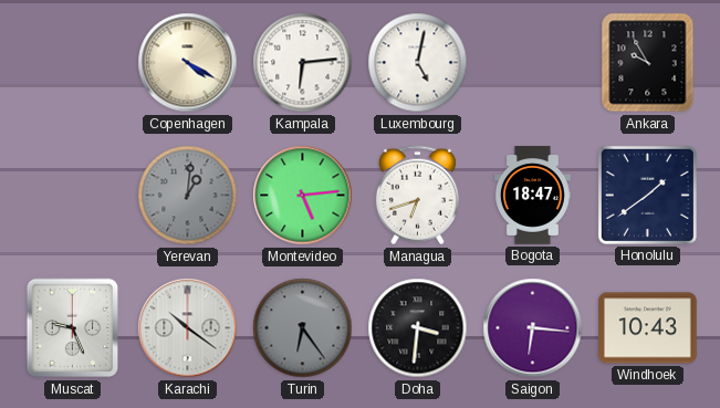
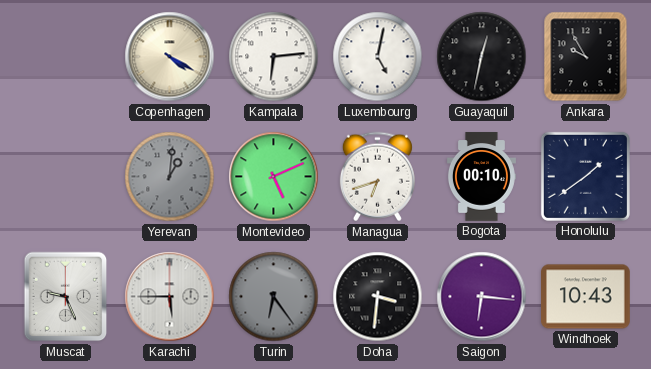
Guayaquil: none -> 12:32 (482, 57)
Montevideo: 5:14 -> 5:11 (274, 177)
Bogota: 18:47 -> 00:10 (481, 177)
Karachi: 10:21 -> 5:45 (170, 297)
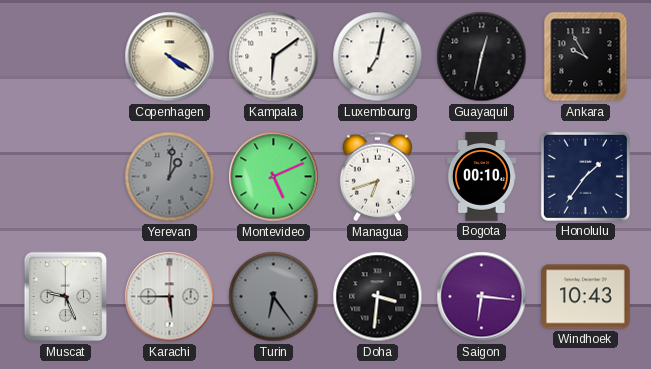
Kampala: 6:14 -> 6:09 (274, 57)
Luxembourg: 5:02 -> 7:02 (378, 57)
Honolulu: 1:39 -> 1:36 (585, 176)
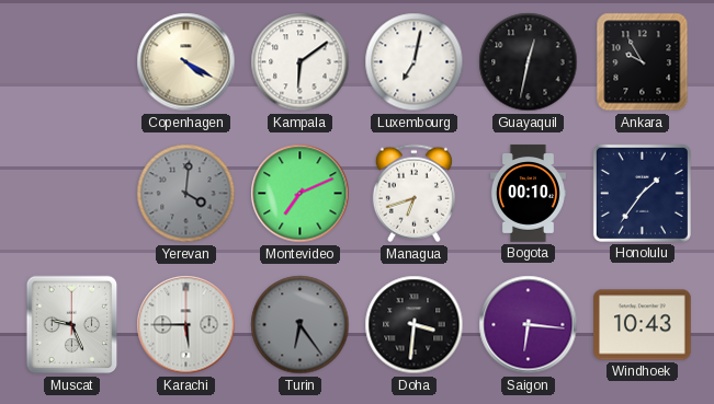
Yerevan: 1:01 -> 4:01 (186, 194)
Montevideo: 5:11 -> 7:11 (301, 194)
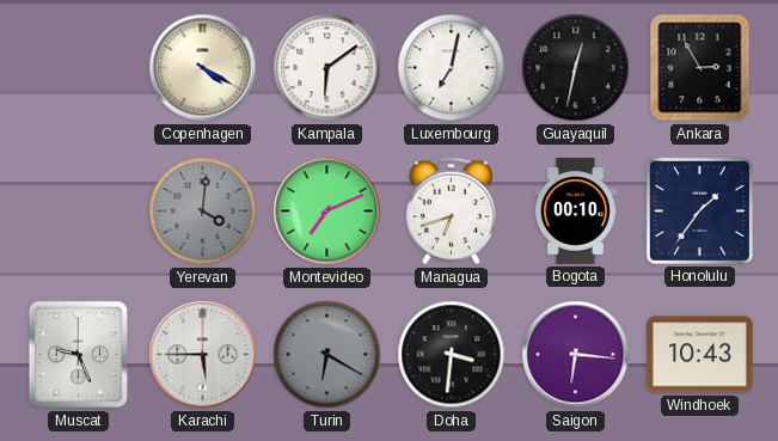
Ankara: 9:55 -> 2:55 (700, 68)
Turin: 6:24 -> 6:20 (327, 355)
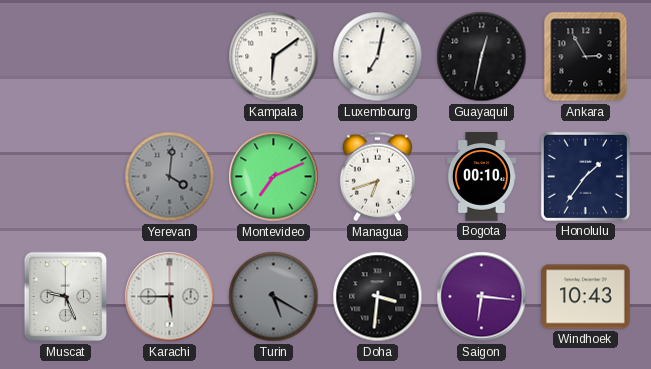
Copenhagen: 4:20 -> none (203, 68)
Turin: 6:20 -> 5:20 (274, 297)
